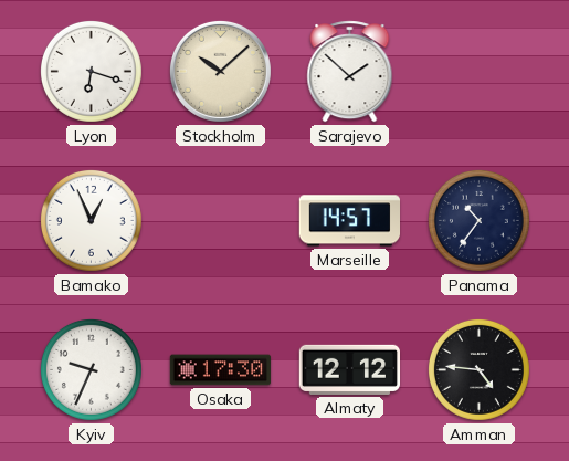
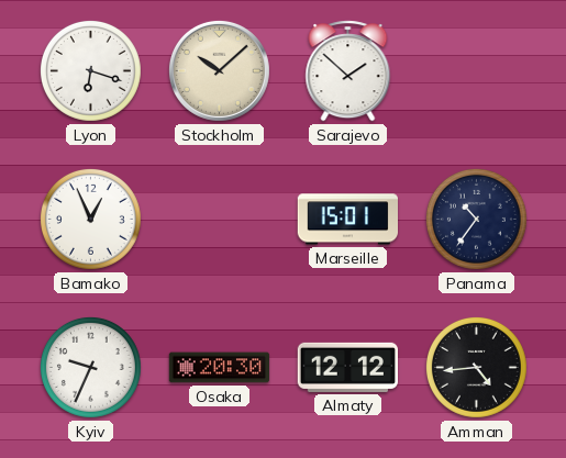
Marseille: 14:57 -> 15:01 (347, 220)
Osaka: 17:30 -> 20:30 (220, 368)
Amman: 4:46 -> 4:44 (476, 367)
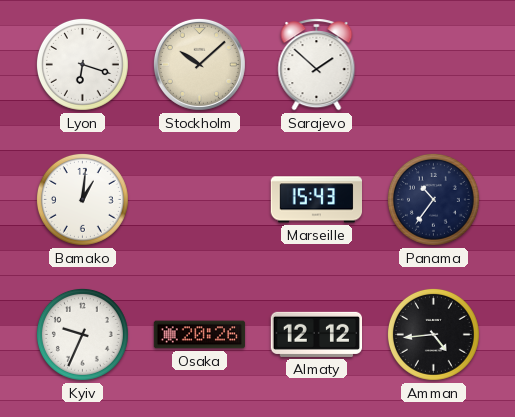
Bamako: 12:56 -> 1:01 (82, 199)
Marseille: 15:01 -> 15:43 (316, 200)
Osaka: 20:30 -> 20:26 (200, 335)
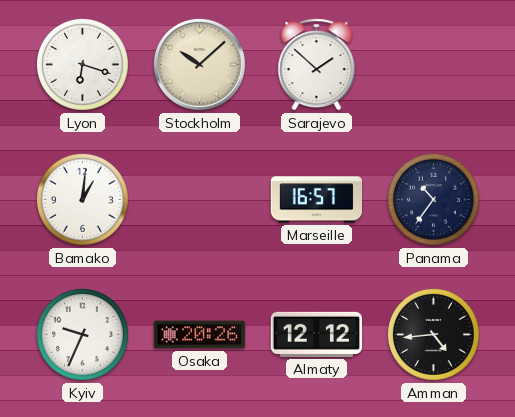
Marseille: 15:43 -> 16:57 (316, 200)
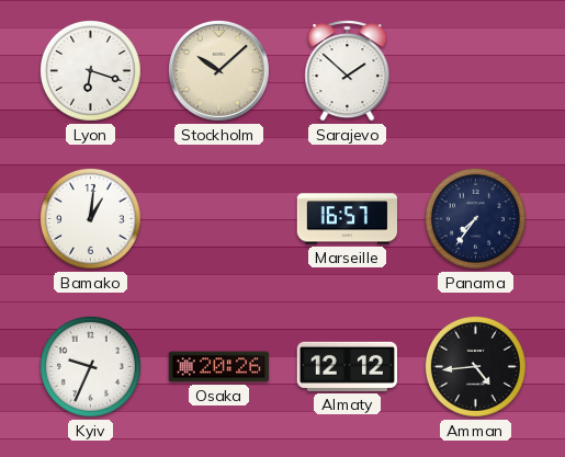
Panama: 10:36 -> 7:36 (475, 218)
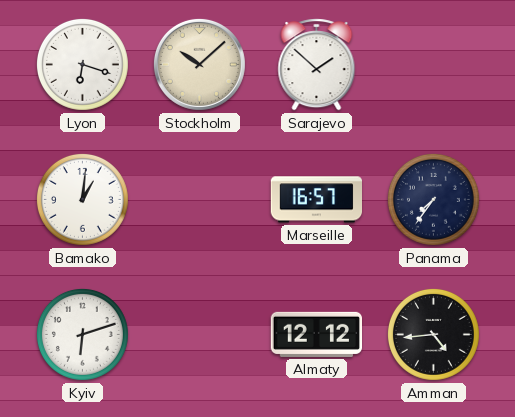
Kyiv: 9:34 -> 6:12 (82, 334)
Osaka: 20:26 -> none (219, 367)
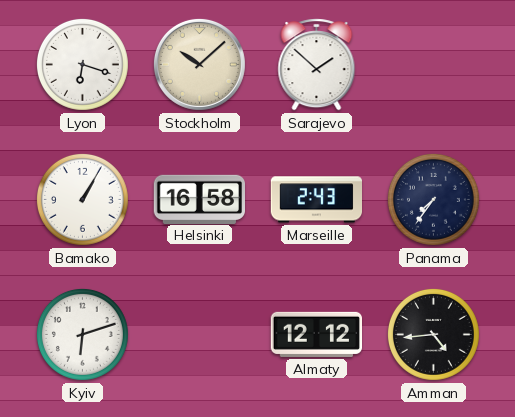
Bamako: 1:01 -> 1:05 (82, 199)
Helsinki: none -> 16:58 (200, 199)
Marseille: 16:57 -> 2:43 (316, 200)
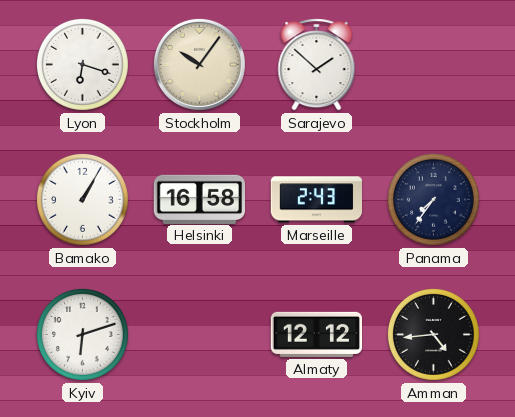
Stockholm: 10:08 -> 10:06 (199, 64)
